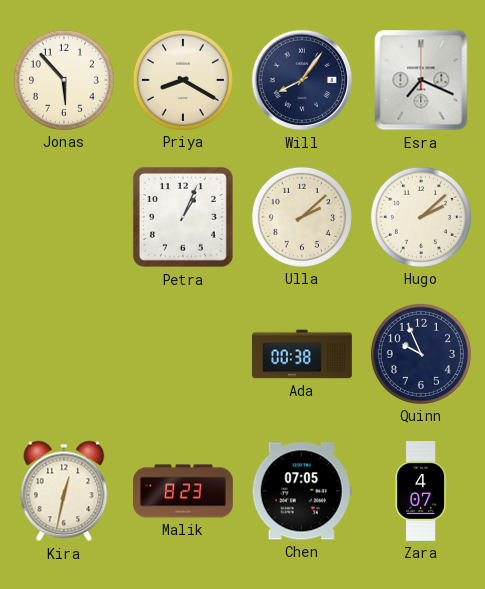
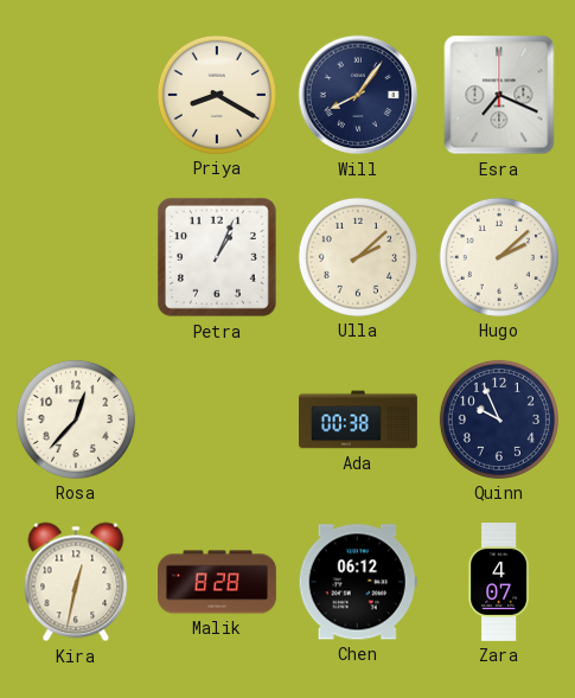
Jonas: 5:53 -> none (64, 80)
Rosa: none -> 12:37 (76, 420)
Malik: 8:23 -> 8:28 (218, 582)
Chen: 07:05 -> 06:12 (358, 582)
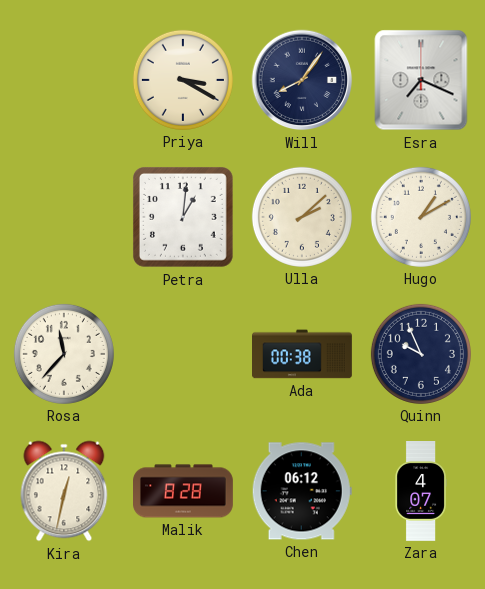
Priya: 8:20 -> 3:20 (183, 80)
Petra: 1:04 -> 1:01 (183, 217)
Hugo: 2:08 -> 1:10 (421, 217)
Rosa: 12:37 -> 11:37 (64, 354)
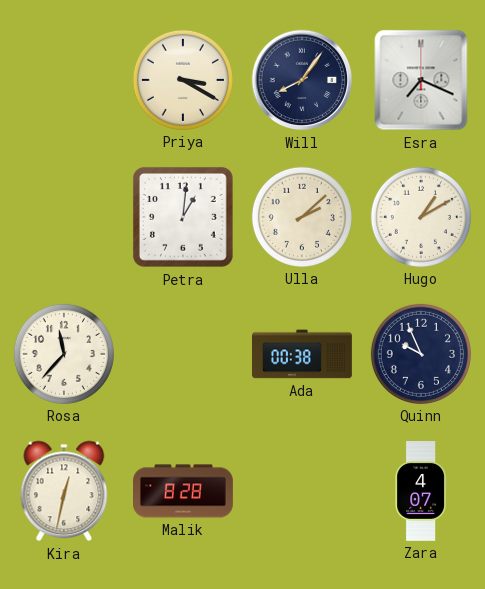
Chen: 06:12 -> none (302, 491)
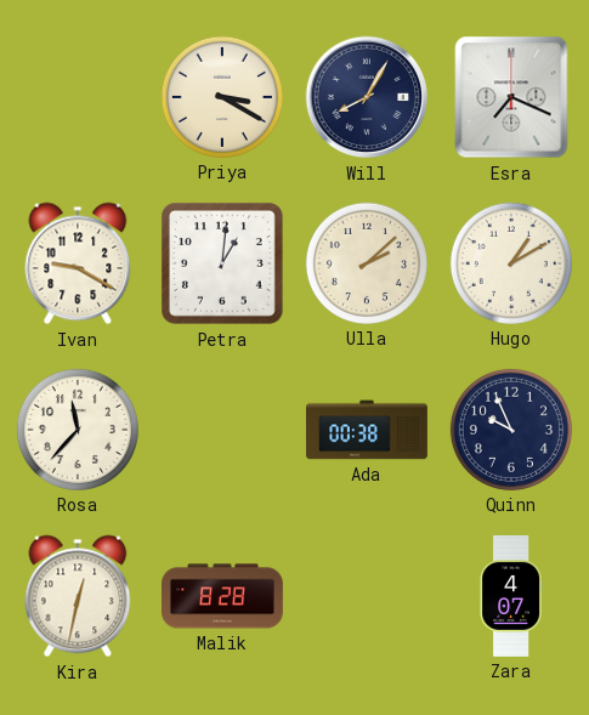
Will: 8:06 -> 8:05 (367, 97)
Ivan: none -> 9:20 (78, 263)
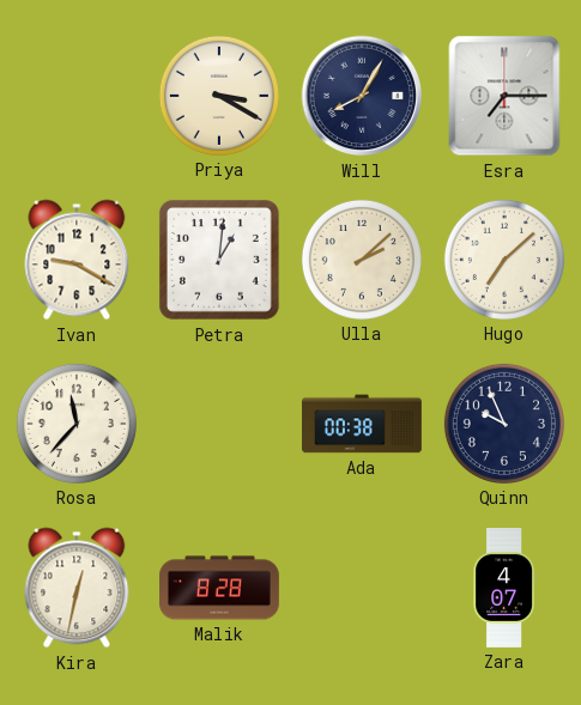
Esra: 7:19 -> 7:15 (504, 96)
Hugo: 1:10 -> 7:08 (504, 260)
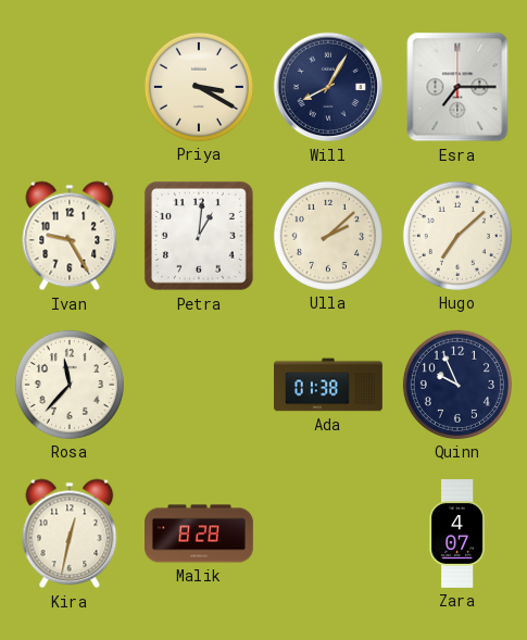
Ivan: 9:20 -> 9:25 (70, 236)
Ada: 00:38 -> 01:38 (329, 385)
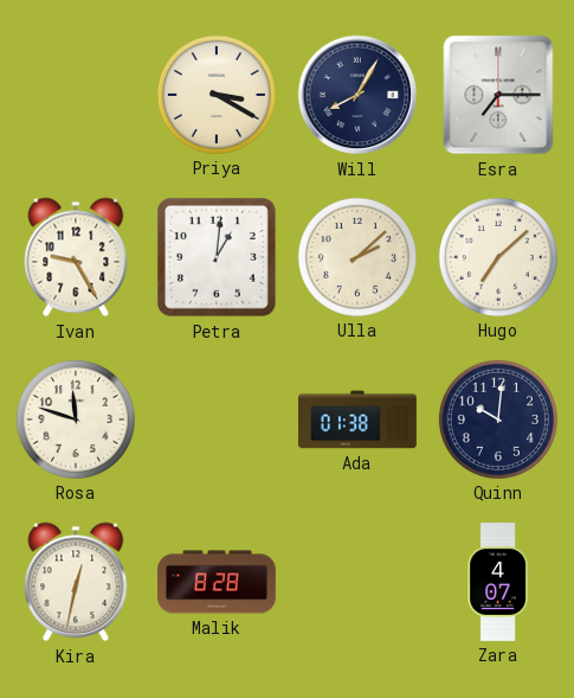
Rosa: 11:37 -> 11:48 (76, 420)
Quinn: 9:56 -> 10:01 (498, 420)
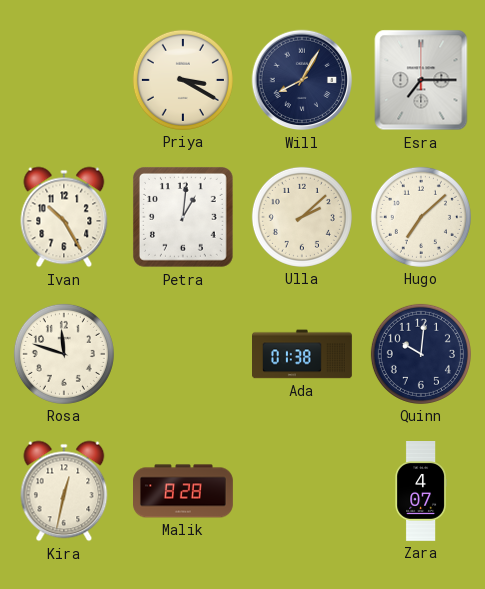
Ivan: 9:25 -> 10:25 (64, 217)
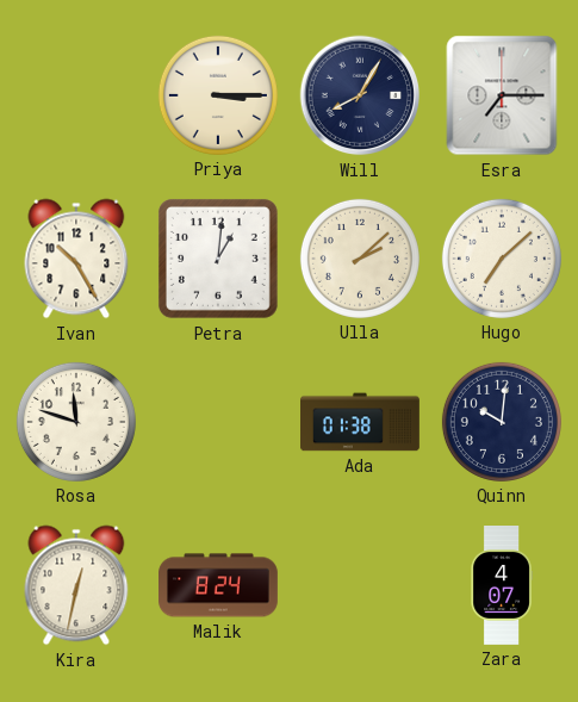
Priya: 3:20 -> 3:15 (218, 95)
Malik: 8:28 -> 8:24 (219, 585)
